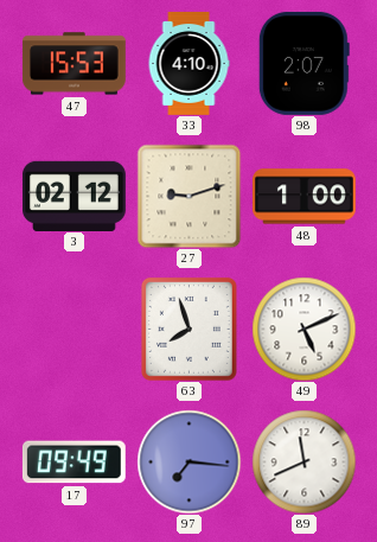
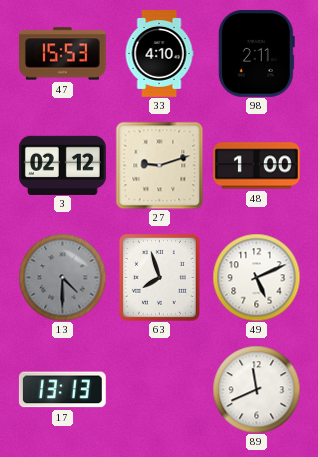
98: 2:07 -> 2:11 (256, 53)
13: none -> 4:30 (62, 277)
17: 09:49 -> 13:13 (62, 390)
97: 7:16 -> none (188, 461)
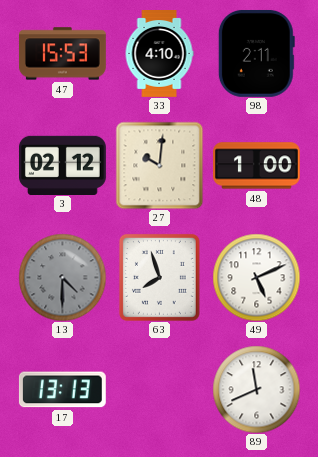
27: 9:12 -> 10:01 (159, 165)
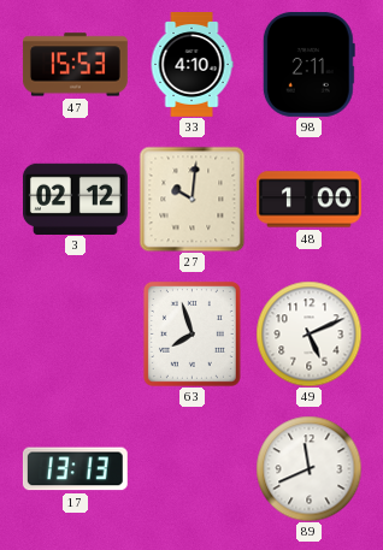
13: 4:30 -> none (62, 277)
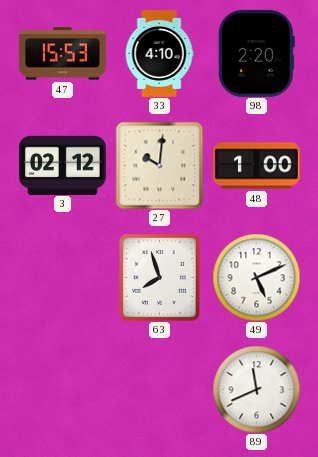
98: 2:11 -> 2:20 (256, 53)
17: 13:13 -> none (75, 469)
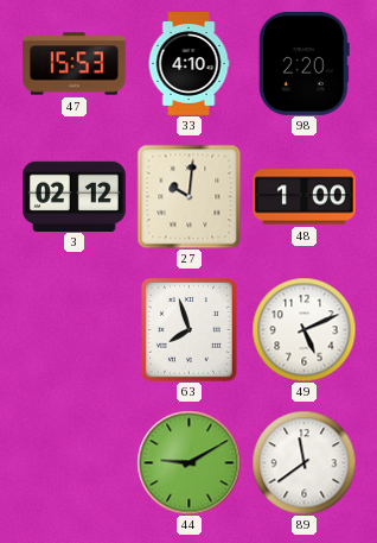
44: none -> 9:10 (188, 462)
89: 11:41 -> 11:39 (303, 462)
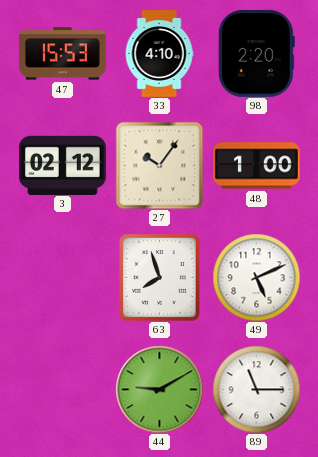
27: 10:01 -> 10:06 (159, 165)
89: 11:39 -> 11:15 (256, 389)
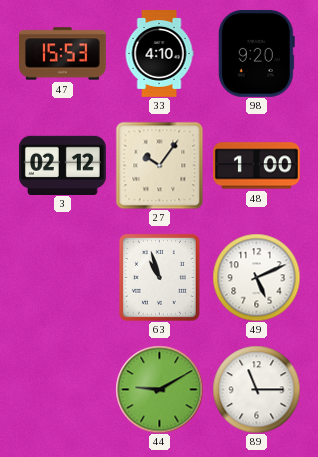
98: 2:20 -> 9:20 (256, 53)
63: 7:57 -> 10:57 (159, 277)
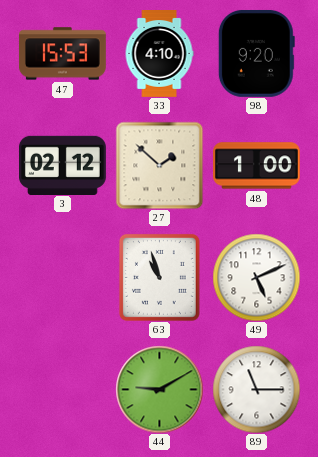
27: 10:06 -> 1:52 (159, 165)
